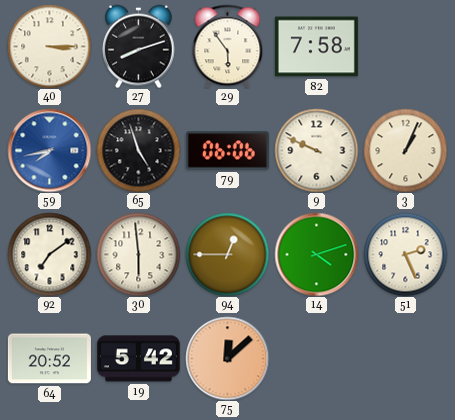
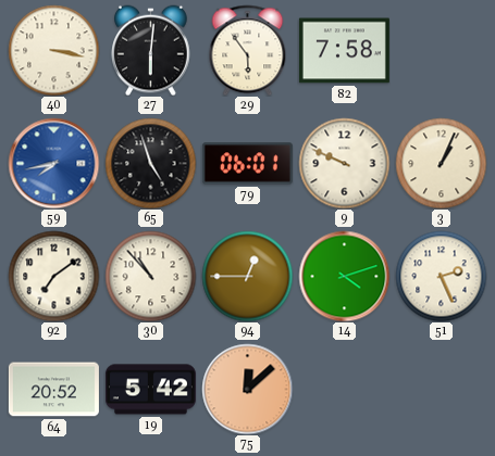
40: 3:15 -> 3:17 (53, 50)
27: 8:12 -> 6:01 (151, 50)
79: 06:06 -> 06:01 (247, 164)
30: 5:59 -> 10:53 (150, 276)
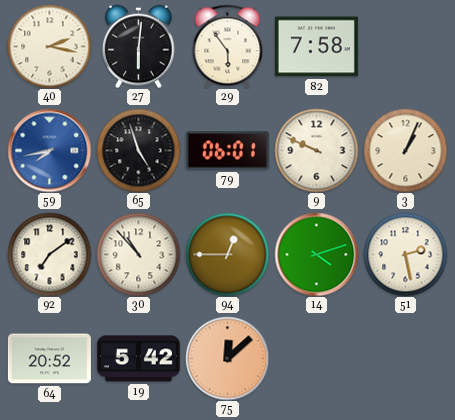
40: 3:17 -> 2:17 (49, 46)
51: 2:26 -> 2:28 (405, 254)
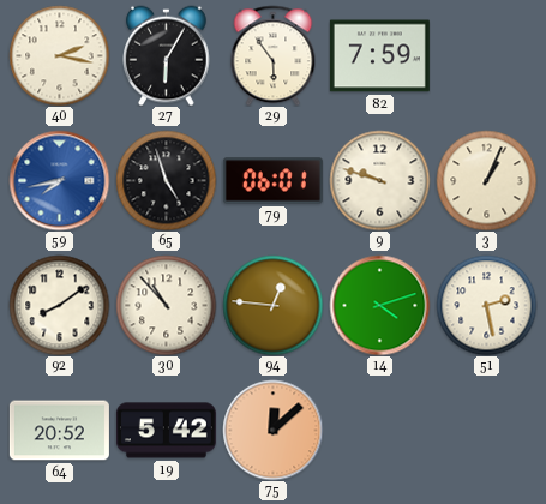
27: 6:01 -> 6:05 (167, 55)
82: 7:58 -> 7:59 (379, 56)
9: 9:49 -> 9:48 (379, 180)
92: 7:09 -> 8:09 (59, 305)
94: 12:45 -> 12:46 (272, 305)
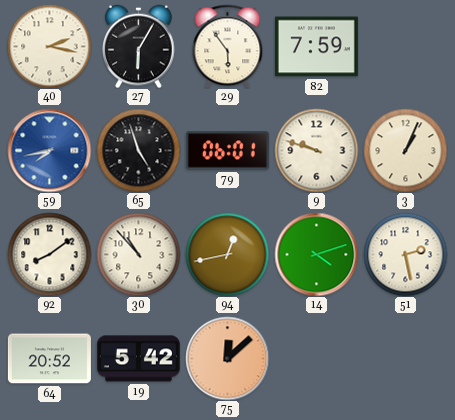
94: 12:46 -> 12:43 (227, 254)
